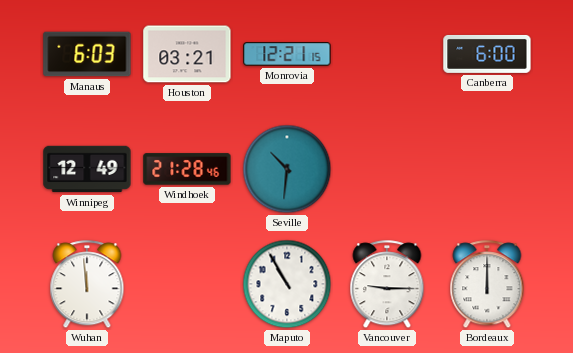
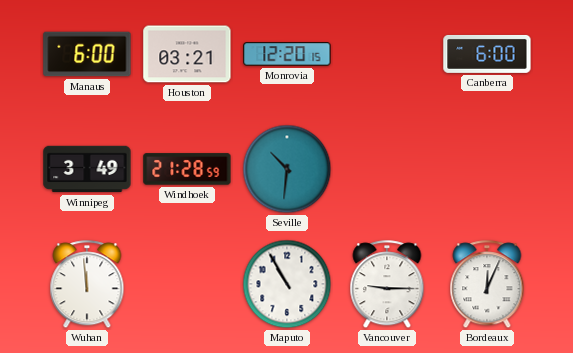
Manaus: 6:03 -> 6:00 (87, 54)
Monrovia: 12:21 -> 12:20 (287, 54)
Winnipeg: 12:49 -> 3:49 (87, 169)
Windhoek: 21:28:46 -> 21:28:59 (187, 169)
Bordeaux: 12:00 -> 12:04 (487, 285)
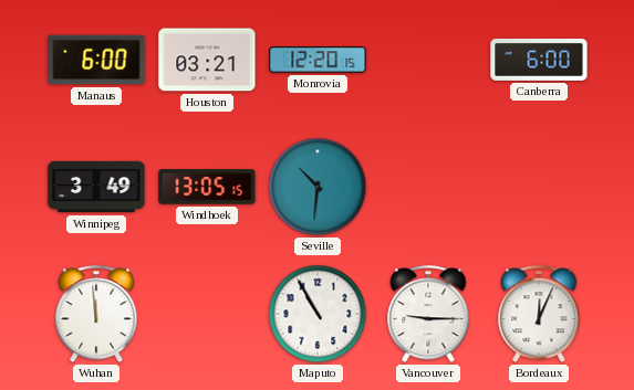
Windhoek: 21:28 -> 13:05 (207, 187)
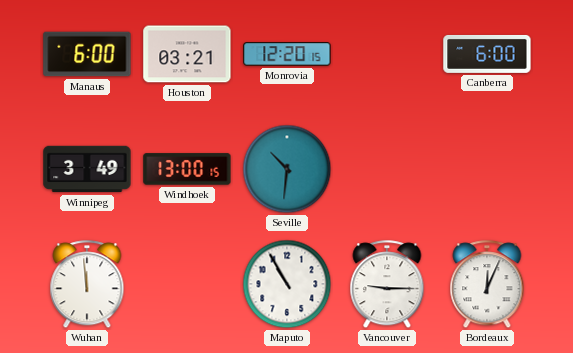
Windhoek: 13:05 -> 13:00 (187, 169)
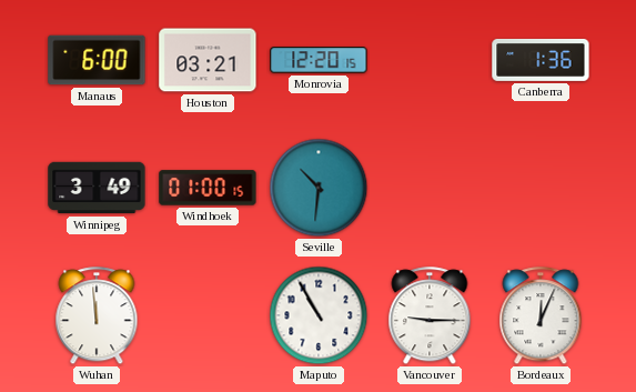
Canberra: 6:00 -> 1:36 (541, 60)
Windhoek: 13:00 -> 01:00 (208, 188)
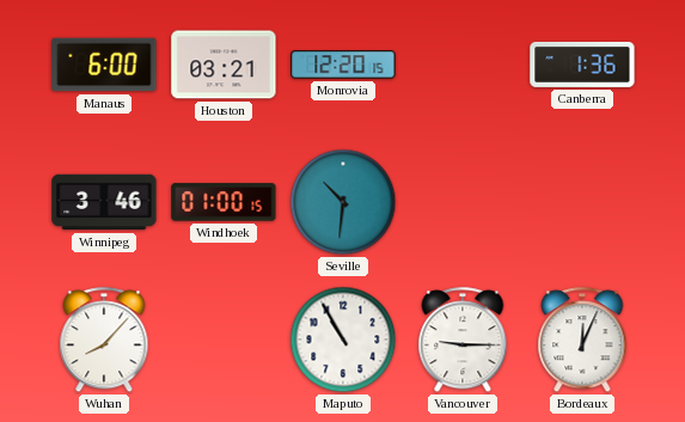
Winnipeg: 3:49 -> 3:46 (104, 202)
Wuhan: 11:59 -> 8:07 (104, 341)
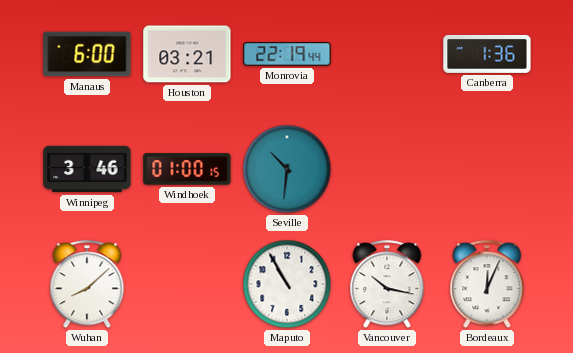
Monrovia: 12:20 -> 22:19 (287, 54)
Wuhan: 8:07 -> 8:08 (87, 285)
Vancouver: 9:15 -> 10:17 (387, 285)
